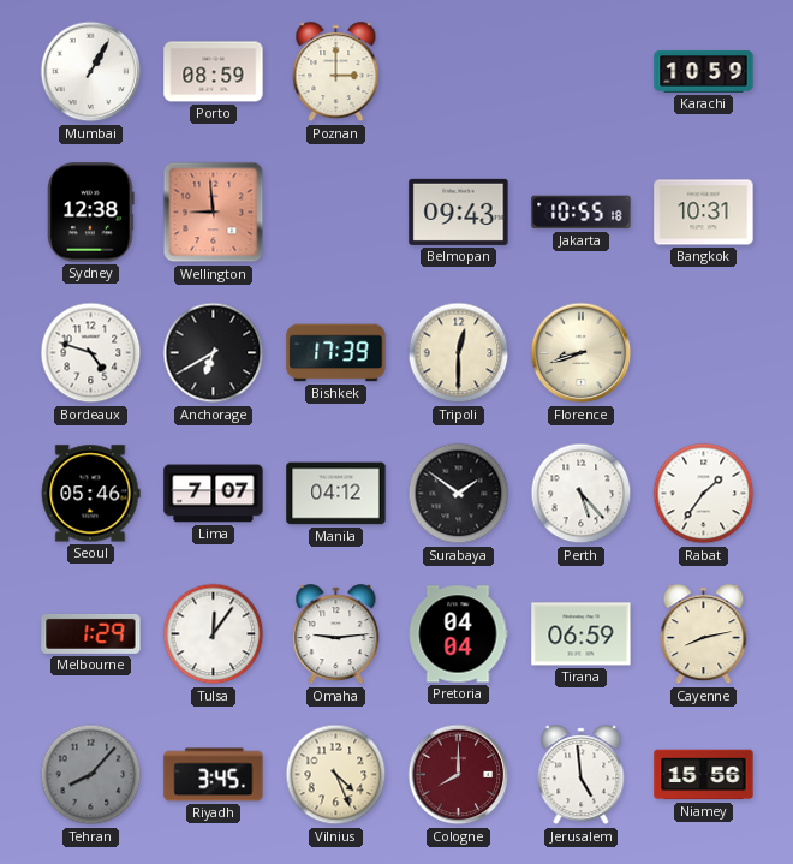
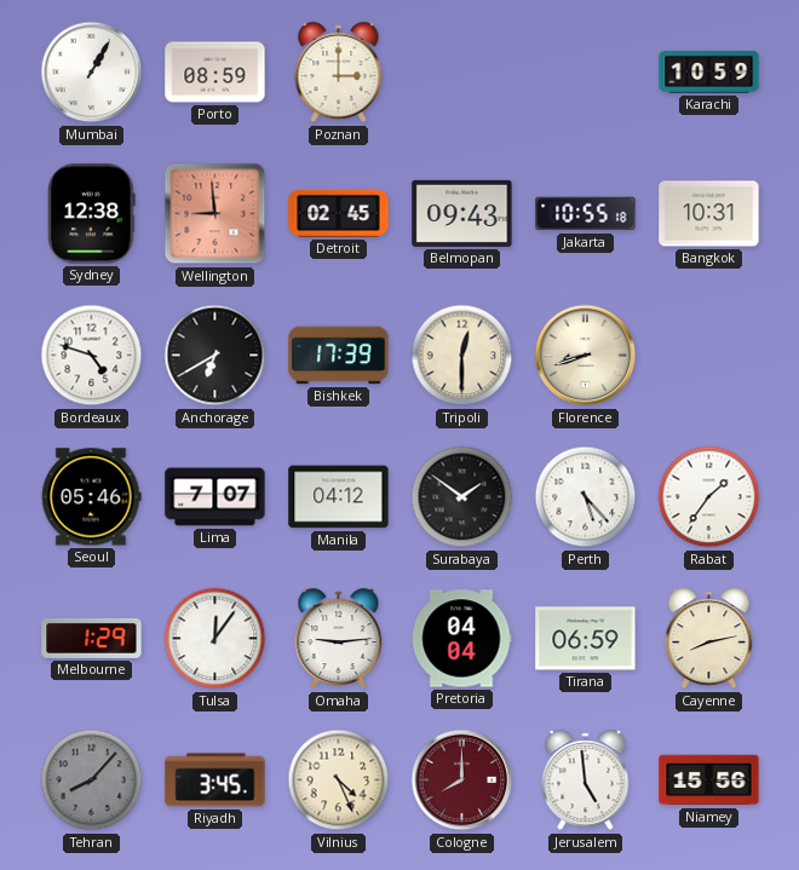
Detroit: none -> 02:45 (339, 213)
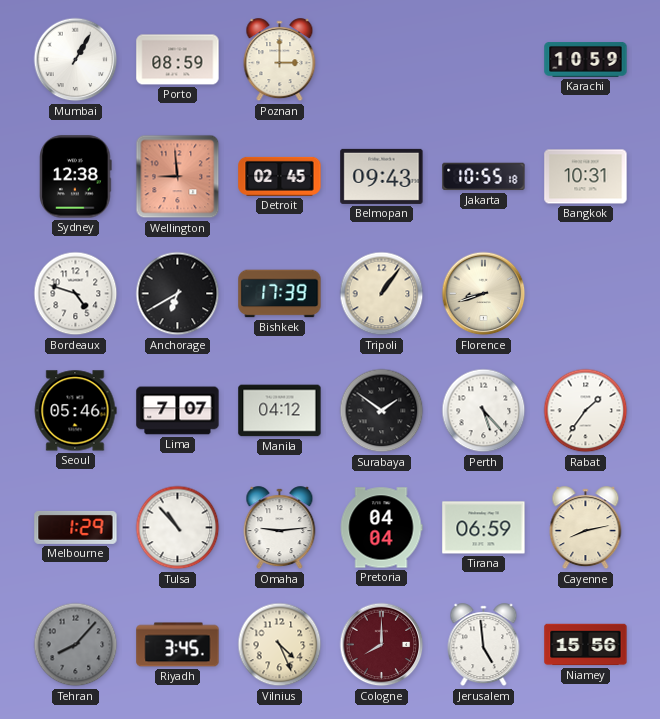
Tripoli: 12:30 -> 1:06 (382, 294)
Tulsa: 12:06 -> 10:53 (178, 528)
